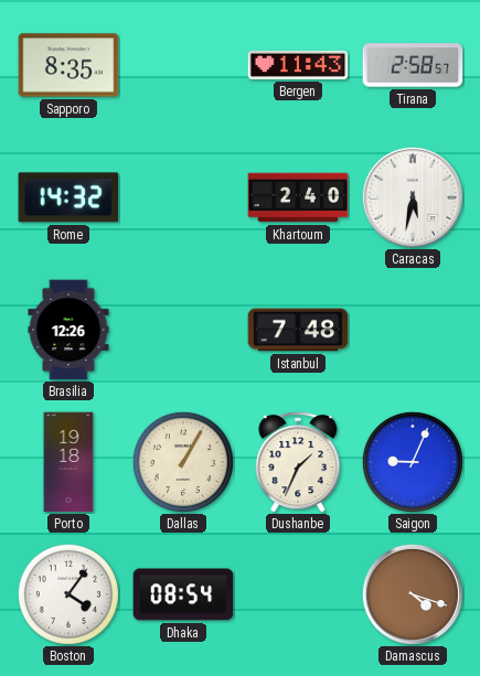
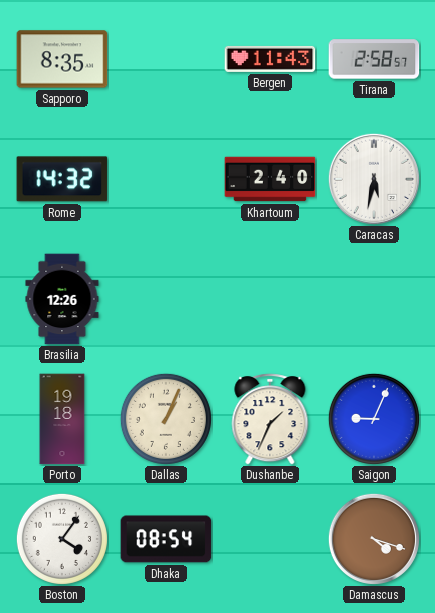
Istanbul: 7:48 -> none (298, 330)
Dallas: 1:05 -> 1:04 (166, 419)
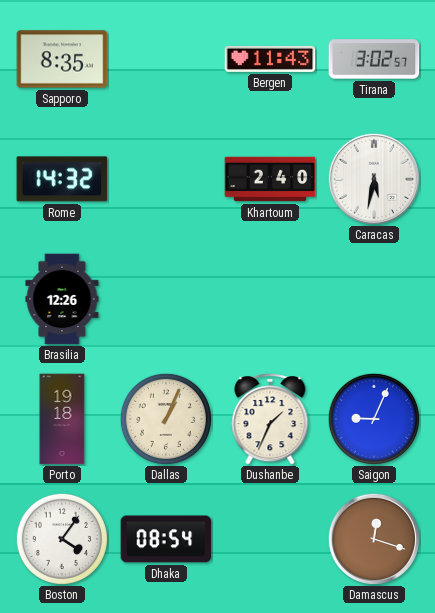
Tirana: 2:58 -> 3:02 (374, 59)
Damascus: 4:18 -> 12:18 (374, 539)
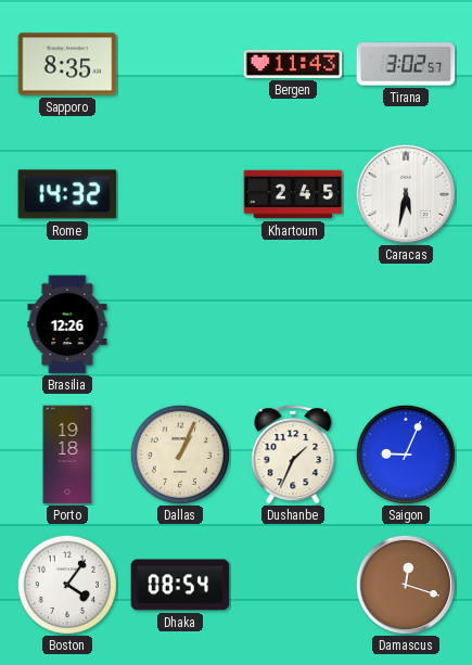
Khartoum: 2:40 -> 2:45 (293, 194)
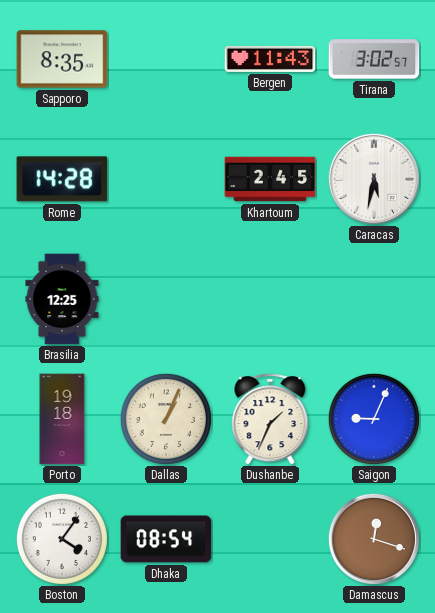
Rome: 14:32 -> 14:28 (62, 179)
Brasilia: 12:26 -> 12:25 (62, 299)
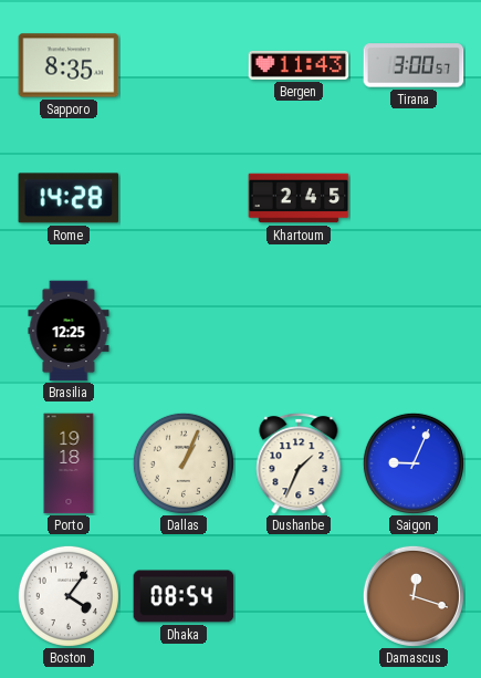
Tirana: 3:02 -> 3:00 (414, 65)
Caracas: 5:32 -> none (374, 179)
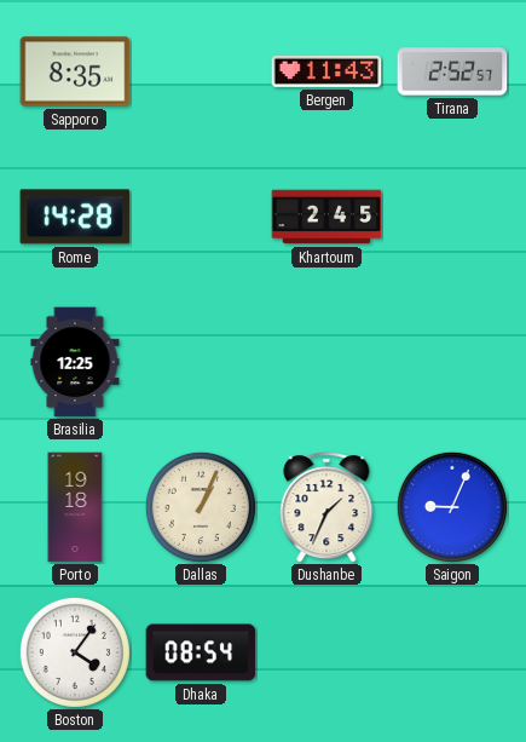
Tirana: 3:00 -> 2:52 (452, 71)
Damascus: 12:18 -> none (414, 596)
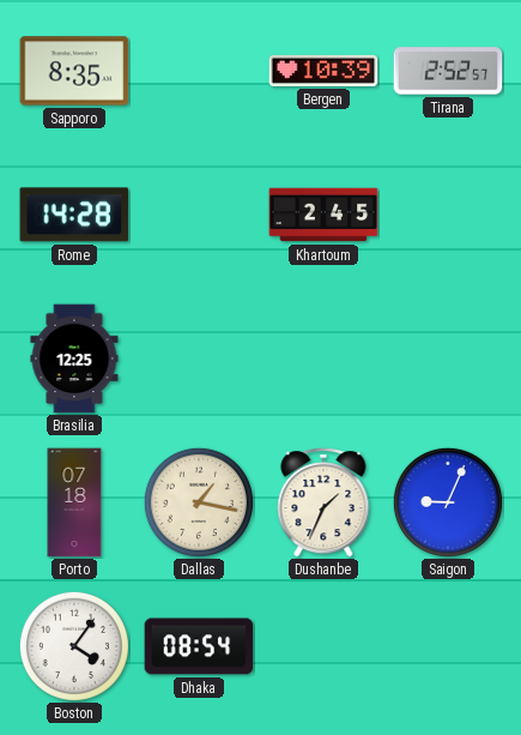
Bergen: 11:43 -> 10:39 (323, 71)
Porto: 19:18 -> 07:18 (74, 502)
Dallas: 1:04 -> 1:17 (199, 502)
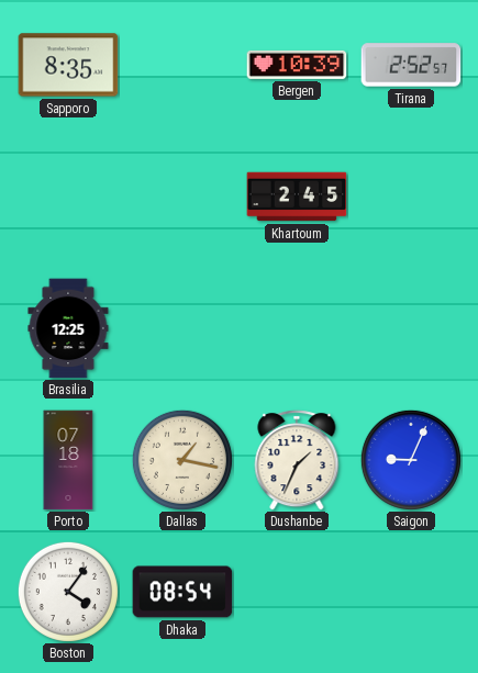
Rome: 14:28 -> none (74, 215)
